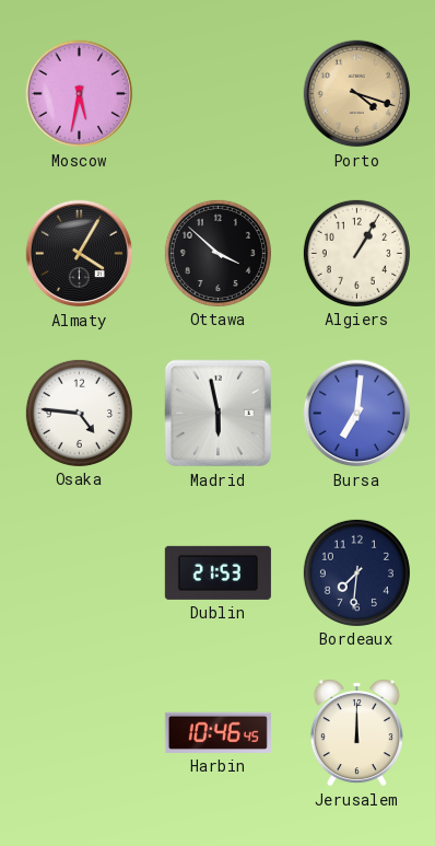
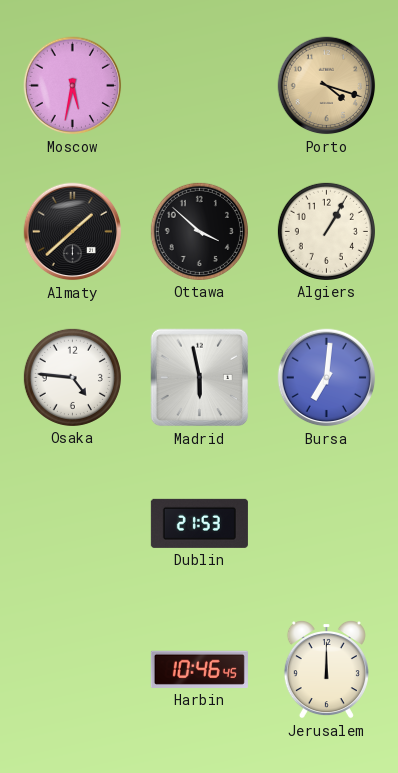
Almaty: 4:05 -> 1:38 (73, 232)
Bordeaux: 7:31 -> none (356, 572)
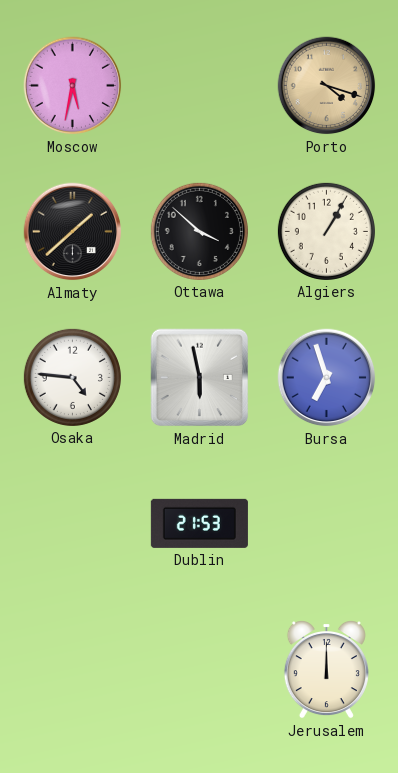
Bursa: 7:01 -> 6:57 (327, 378)
Harbin: 10:46 -> none (199, 669)
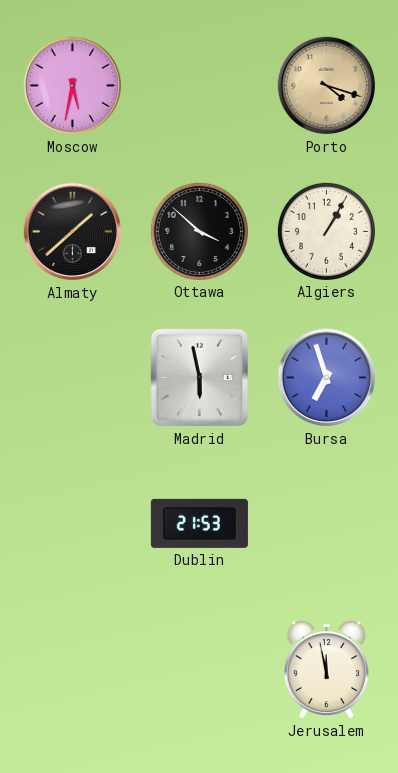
Osaka: 4:46 -> none (72, 377)
Jerusalem: 12:00 -> 11:58 (326, 670)
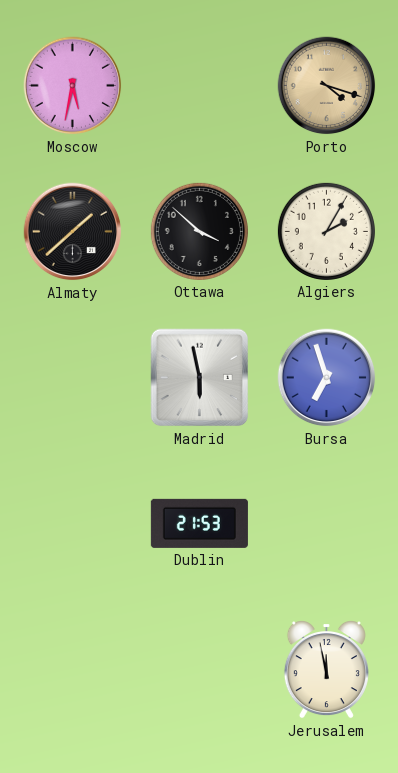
Algiers: 1:05 -> 2:05 (326, 231)
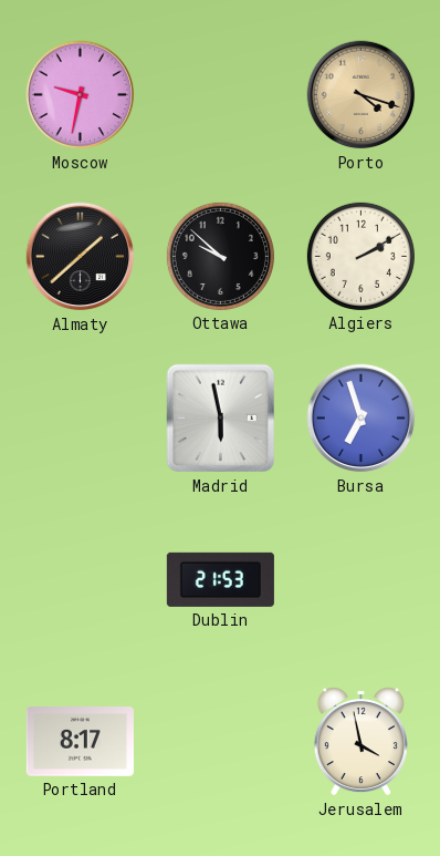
Moscow: 5:32 -> 9:32 (81, 95)
Ottawa: 3:52 -> 9:52 (220, 256)
Algiers: 2:05 -> 2:10 (360, 256)
Portland: none -> 8:17 (80, 742)
Jerusalem: 11:58 -> 3:58 (360, 742)
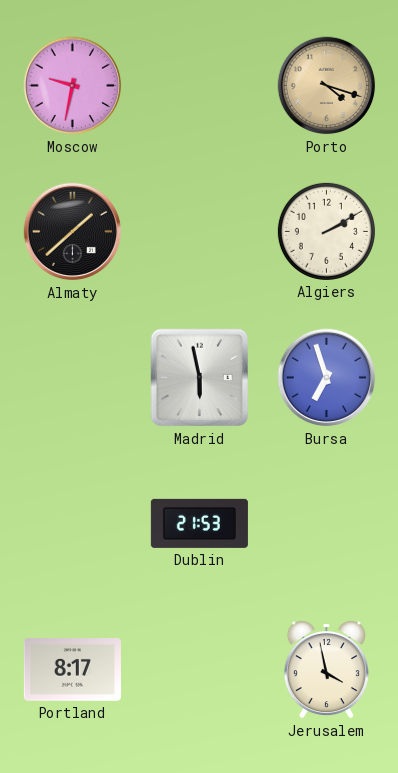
Ottawa: 9:52 -> none (220, 256)
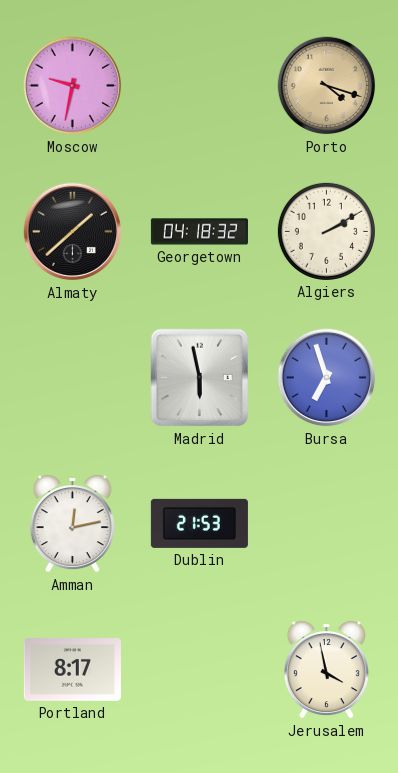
Georgetown: none -> 04:18 (199, 232)
Amman: none -> 12:13 (72, 524)
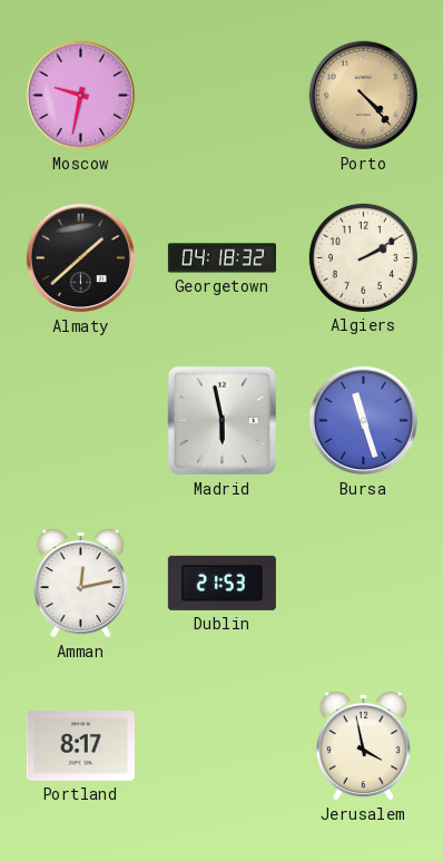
Porto: 4:18 -> 4:23 (364, 96)
Bursa: 6:57 -> 11:27 (364, 421)
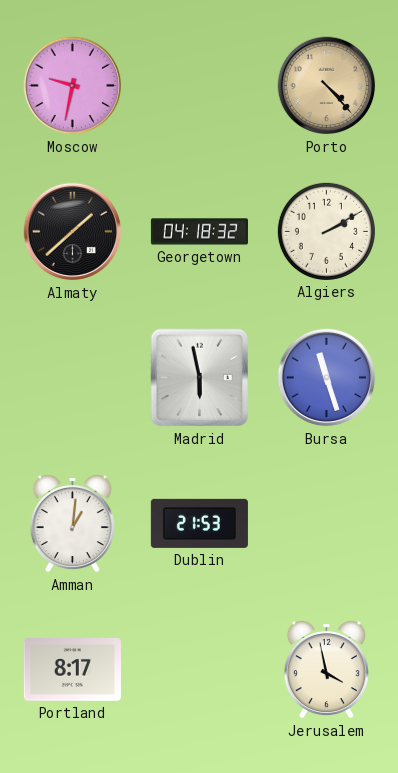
Amman: 12:13 -> 1:01 (72, 524)
